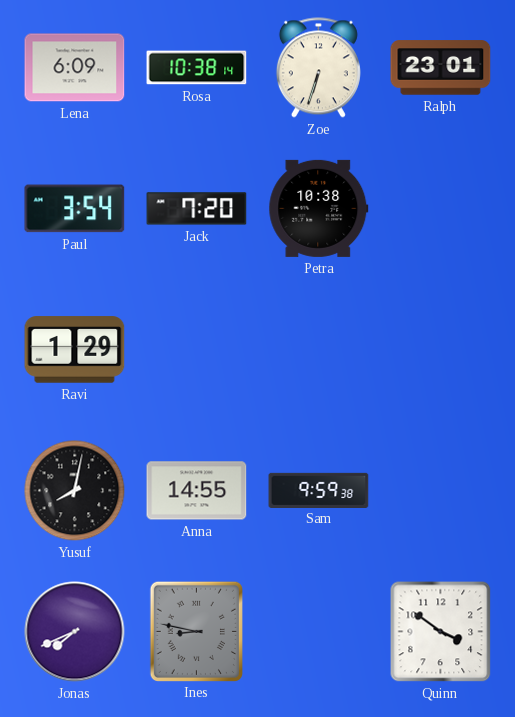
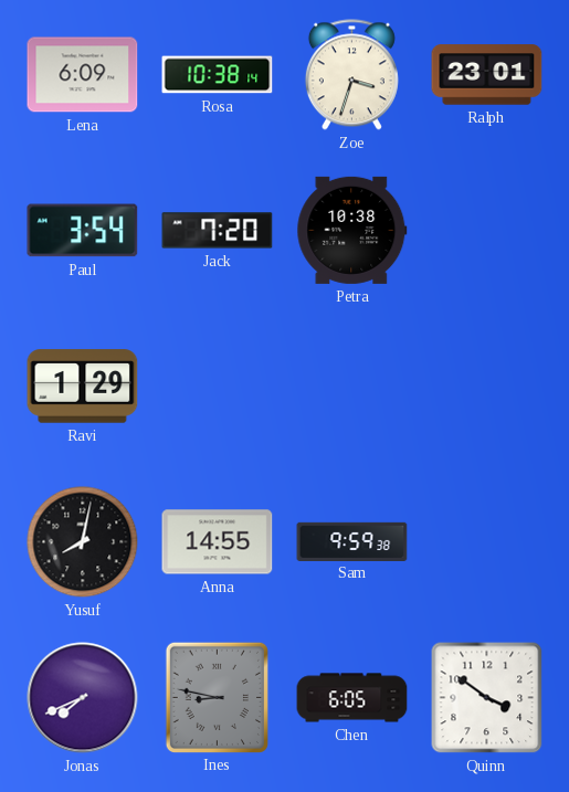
Zoe: 6:33 -> 3:33 (351, 75)
Chen: none -> 6:05 (352, 698)
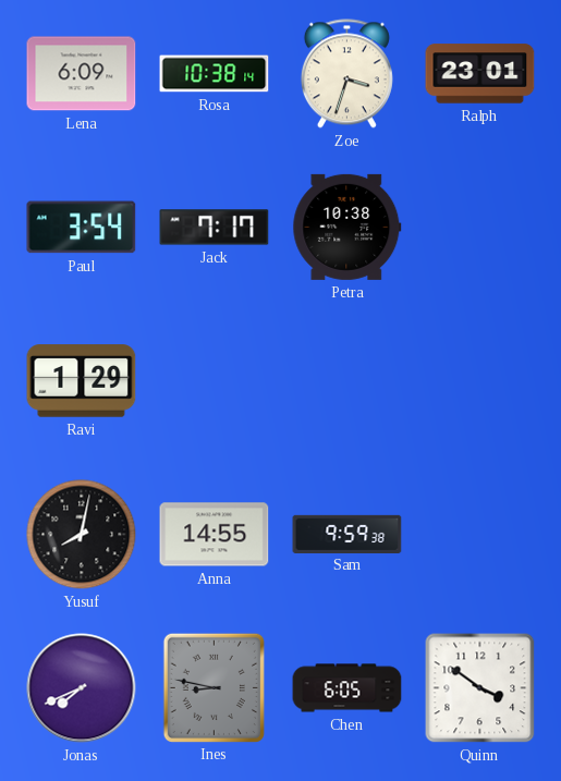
Jack: 7:20 -> 7:17 (215, 228)
